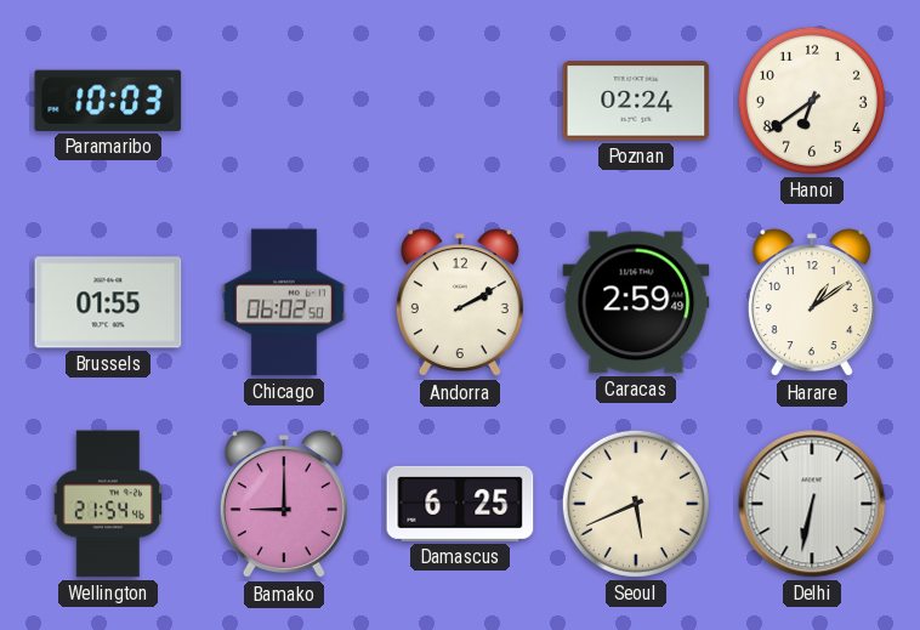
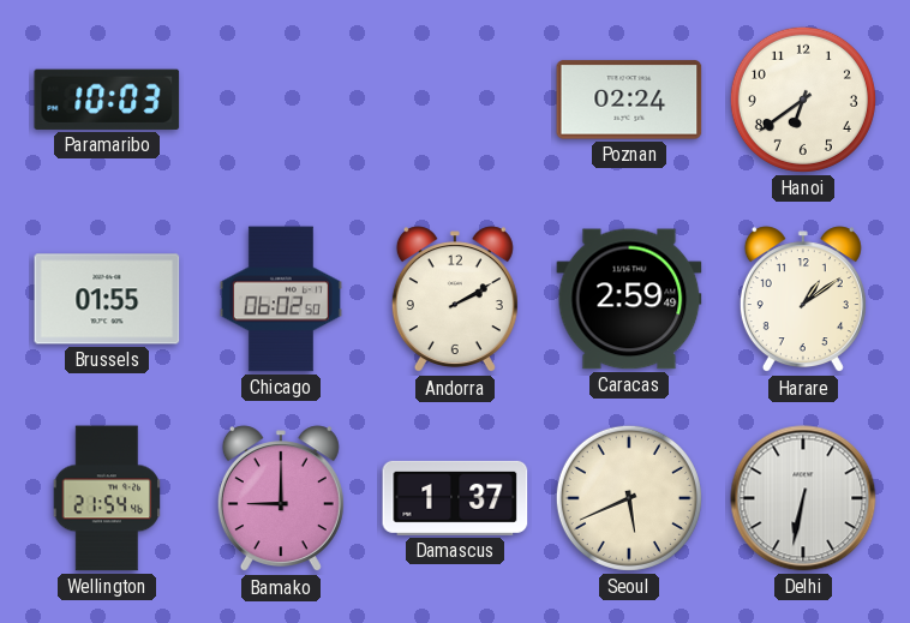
Damascus: 6:25 -> 1:37 (455, 498)
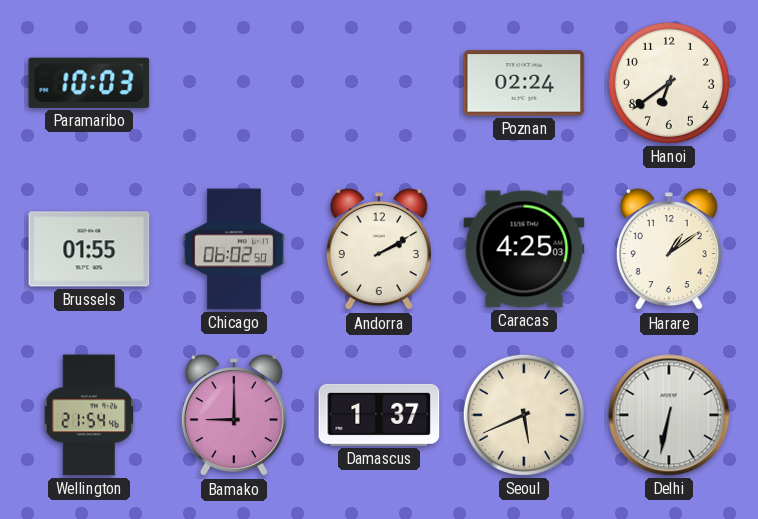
Caracas: 2:59 -> 4:25 (524, 249)
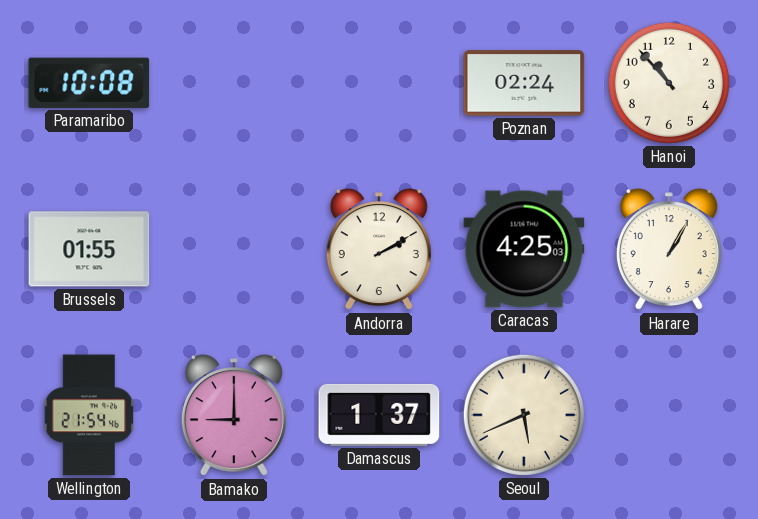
Paramaribo: 10:03 -> 10:08 (89, 83)
Hanoi: 6:39 -> 10:53 (669, 83)
Chicago: 06:02 -> none (234, 249)
Harare: 1:09 -> 1:05 (669, 250)
Delhi: 6:32 -> none (669, 415)
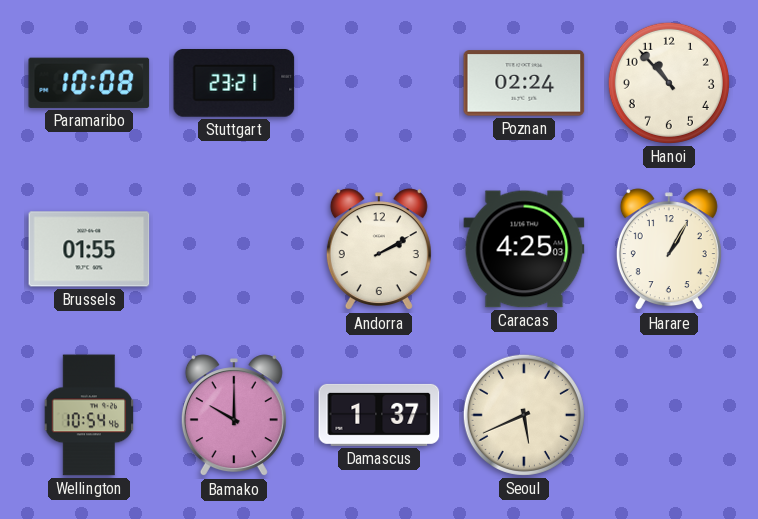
Stuttgart: none -> 23:21 (234, 84)
Wellington: 21:54 -> 10:54 (89, 415)
Bamako: 9:00 -> 10:00 (234, 416)
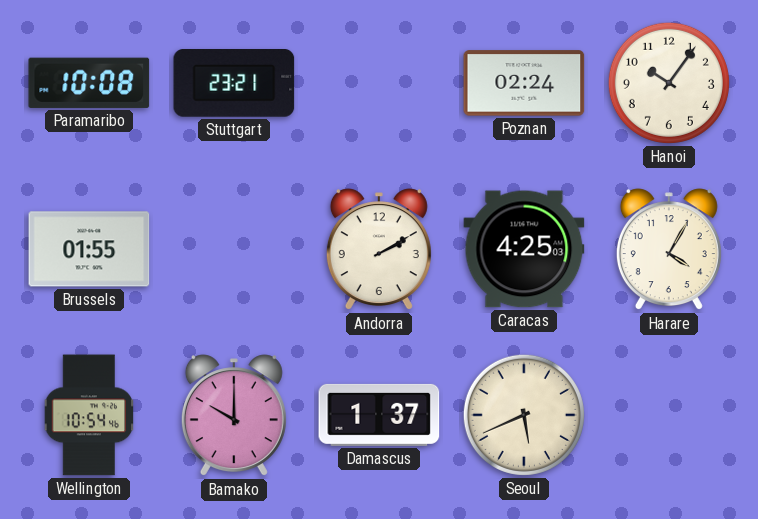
Hanoi: 10:53 -> 10:06 (669, 83)
Harare: 1:05 -> 4:05 (669, 250)
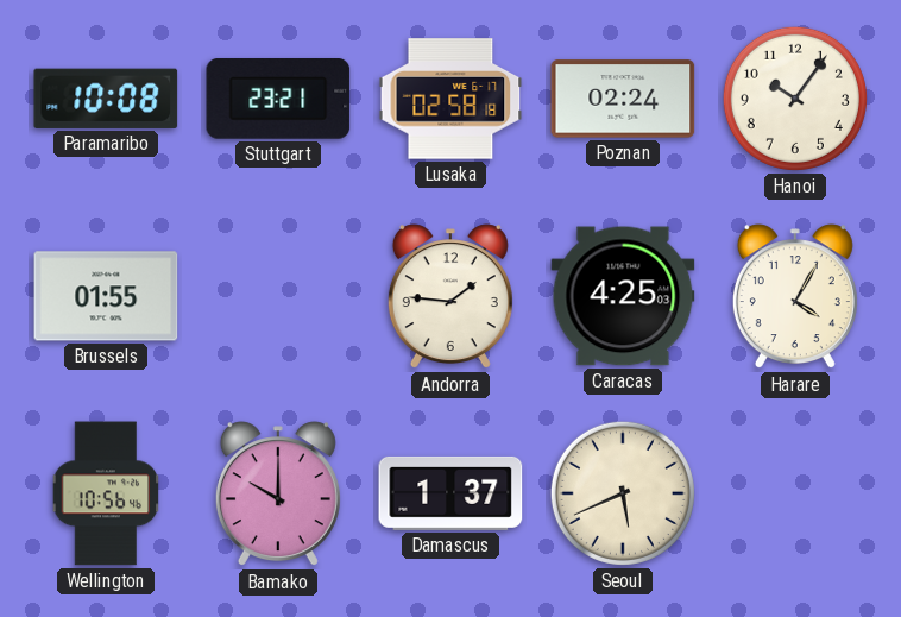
Lusaka: none -> 02:58 (450, 99)
Andorra: 2:10 -> 1:46 (450, 297)
Wellington: 10:54 -> 10:56 (106, 493)
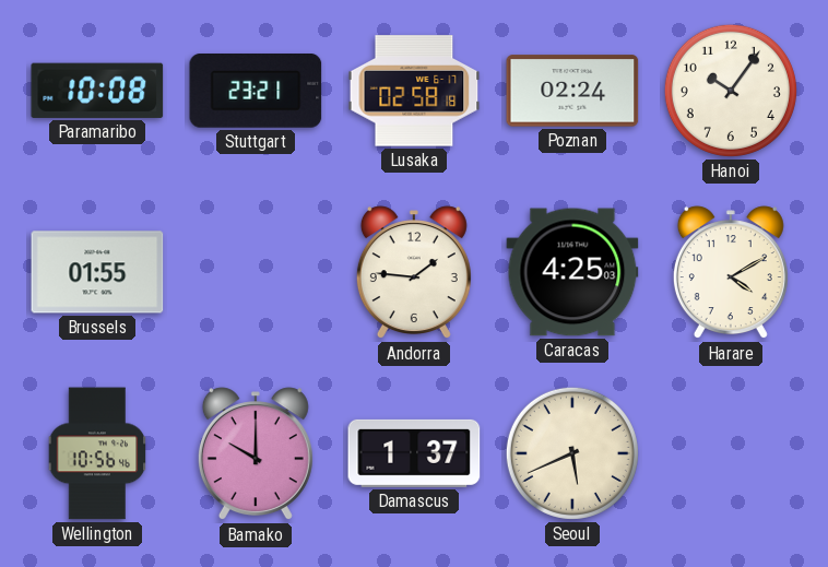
Harare: 4:05 -> 4:10 (731, 273)
